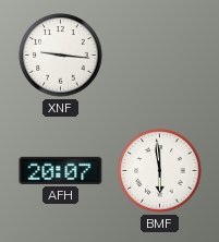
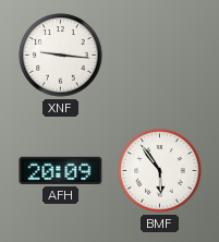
AFH: 20:07 -> 20:09 (61, 170)
BMF: 5:59 -> 5:54 (160, 171)
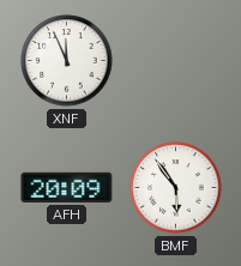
XNF: 9:16 -> 11:56 (67, 61)
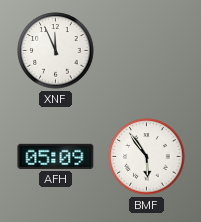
AFH: 20:09 -> 05:09 (56, 156)
